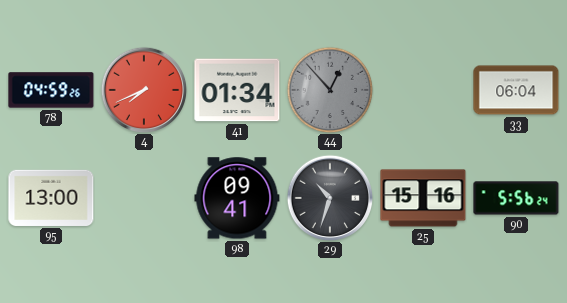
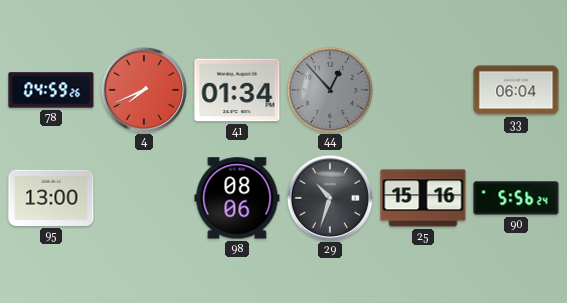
98: 09:41 -> 08:06 (237, 198)
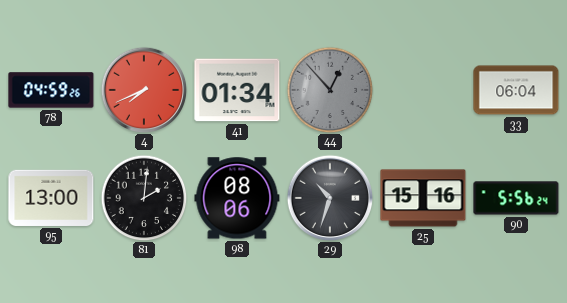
81: none -> 2:01 (144, 198)
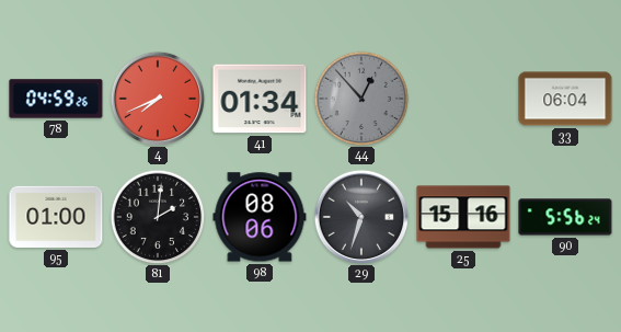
95: 13:00 -> 01:00 (56, 217)
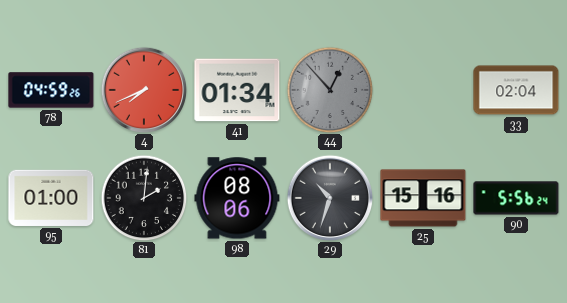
33: 06:04 -> 02:04 (516, 90)
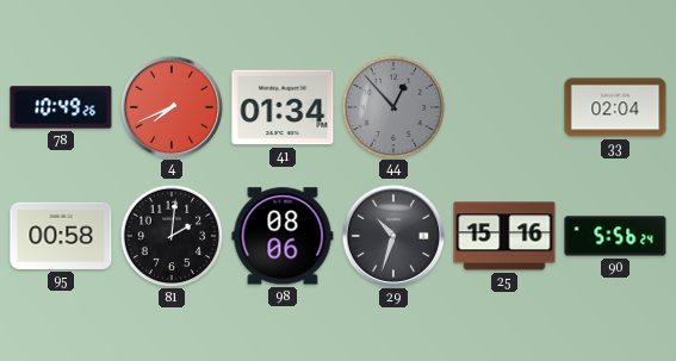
78: 04:59 -> 10:49 (61, 107)
95: 01:00 -> 00:58 (61, 236)
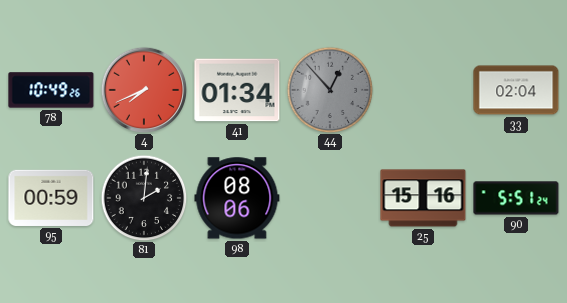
95: 00:58 -> 00:59 (51, 198)
29: 10:33 -> none (393, 236)
90: 5:56 -> 5:51 (516, 198)
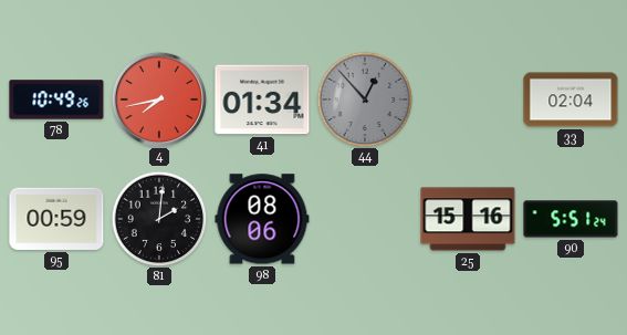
4: 7:41 -> 7:43 (159, 100)
